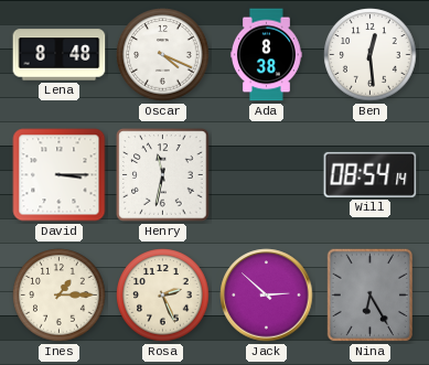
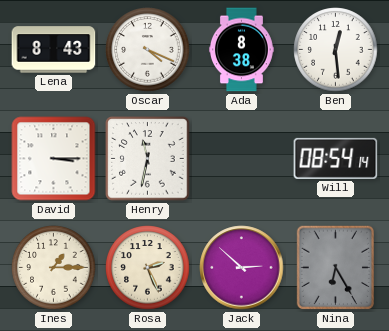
Lena: 8:48 -> 8:43 (54, 50)
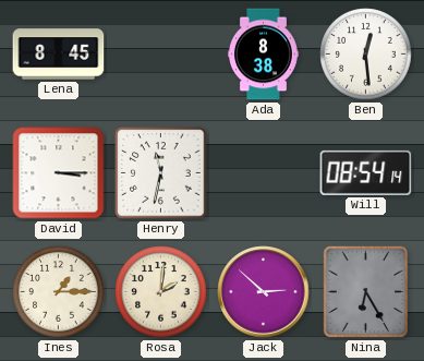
Lena: 8:43 -> 8:45 (59, 55)
Oscar: 4:19 -> none (148, 50)
Rosa: 2:26 -> 2:01 (161, 292)
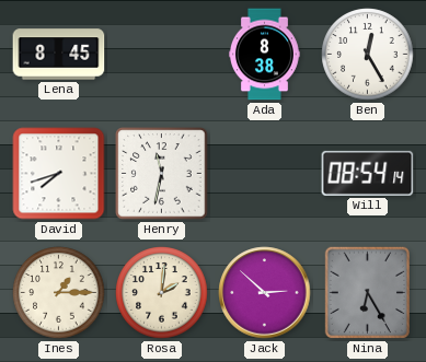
Ben: 12:29 -> 12:25 (368, 55)
David: 3:15 -> 7:42 (59, 174)
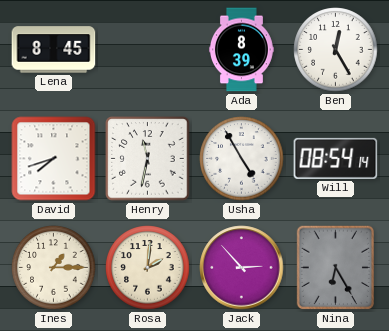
Ada: 8:38 -> 8:39 (241, 50)
Usha: none -> 4:55 (242, 159)
Jack: 2:52 -> 2:53 (242, 268)
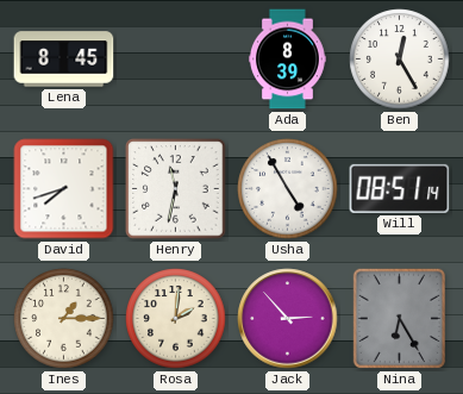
Will: 08:54 -> 08:51 (400, 188)
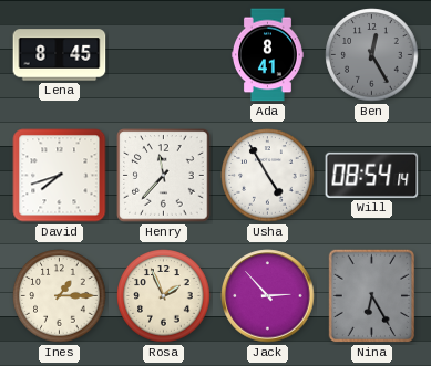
Ada: 8:39 -> 8:41 (267, 55)
Ben dial: white -> grey (372, 55)
Henry: 11:32 -> 11:37 (164, 176)
Will: 08:51 -> 08:54 (372, 175)
Rosa: 2:01 -> 1:56 (164, 296)
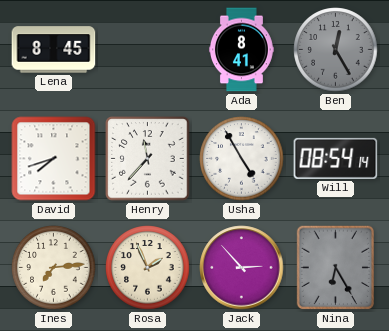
Ines: 1:15 -> 7:14 (54, 268)
